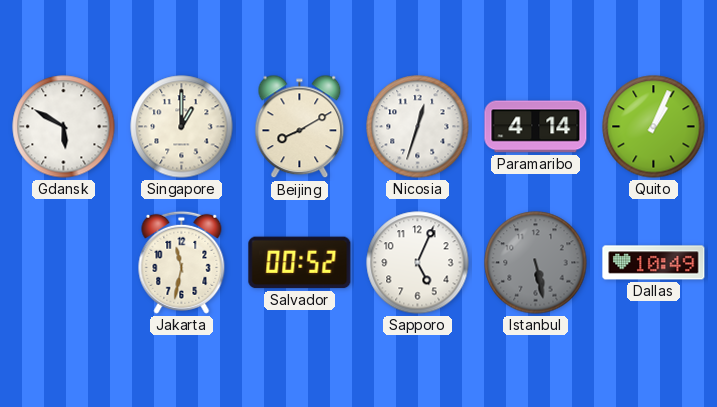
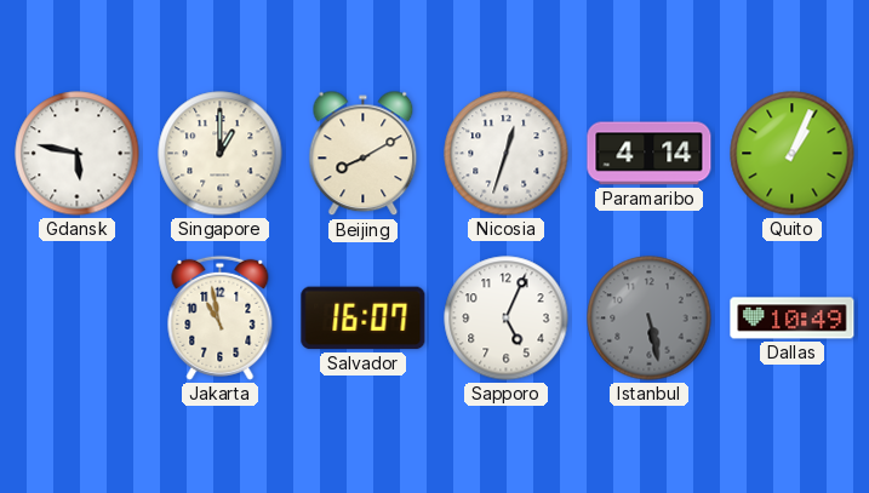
Gdansk: 5:50 -> 5:47 (78, 154)
Jakarta: 11:32 -> 10:58 (221, 317)
Salvador: 00:52 -> 16:07 (364, 319)
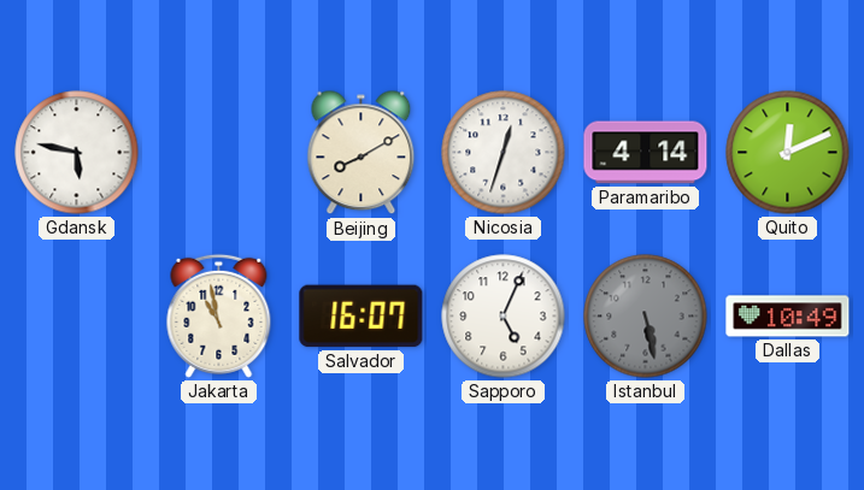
Singapore: 1:00 -> none (221, 154)
Quito: 1:04 -> 12:11 (788, 153)
